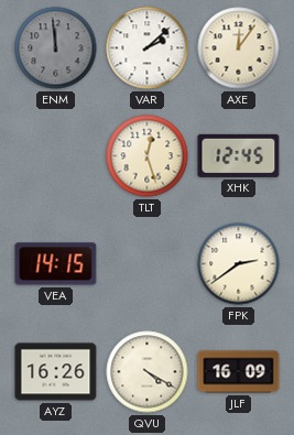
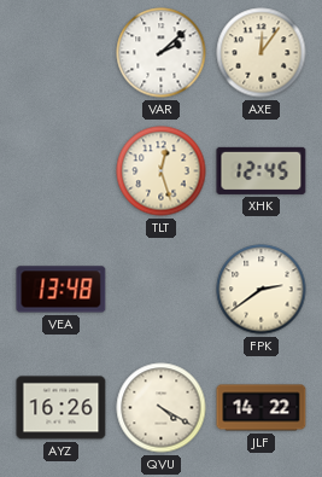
ENM: 11:59 -> none (56, 48)
VEA: 14:15 -> 13:48 (62, 290)
JLF: 16:09 -> 14:22 (262, 408)
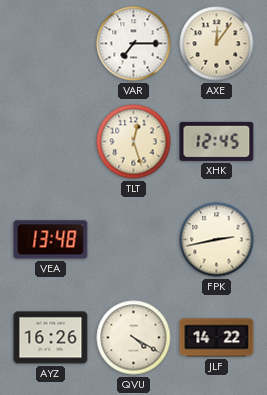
VAR: 2:08 -> 7:15 (134, 44)
FPK: 2:39 -> 2:43 (217, 240)
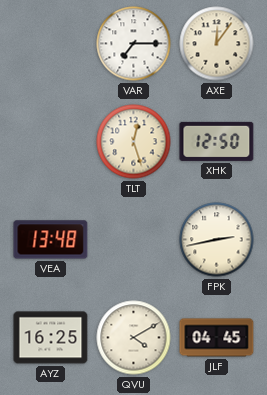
XHK: 12:45 -> 12:50 (217, 141)
AYZ: 16:26 -> 16:25 (51, 338)
QVU: 4:20 -> 4:10 (134, 338)
JLF: 14:22 -> 04:45 (217, 338)
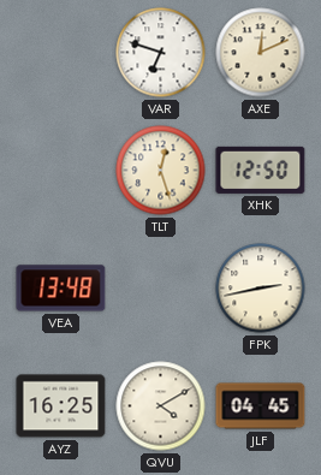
VAR: 7:15 -> 6:48 (161, 53)
AXE: 12:06 -> 12:11 (261, 53)
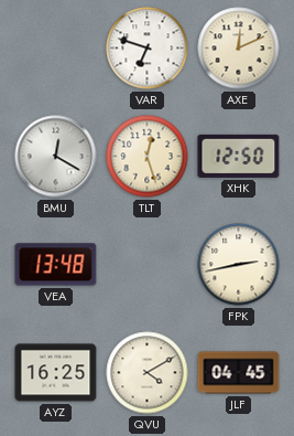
BMU: none -> 12:20 (56, 157)
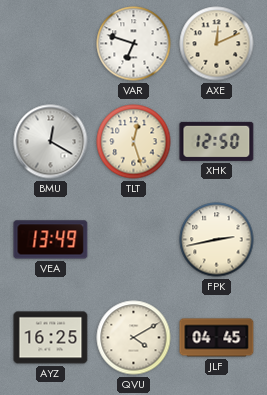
VEA: 13:48 -> 13:49 (51, 240)
